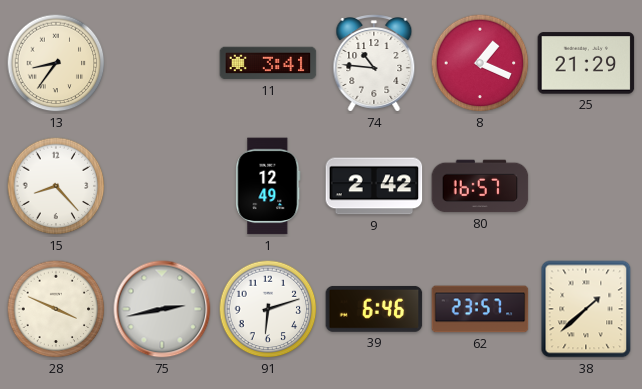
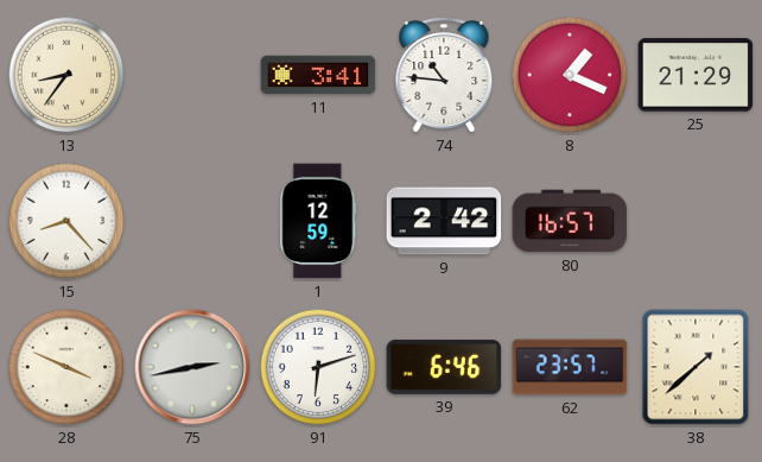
1: 12:49 -> 12:59 (318, 221)
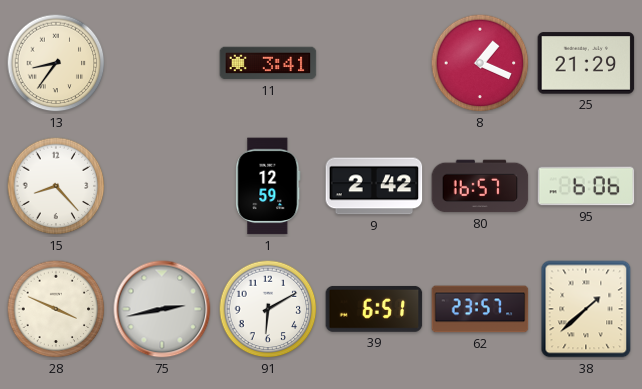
74: 10:46 -> none (444, 75)
95: none -> 6:06 (586, 186)
91: 6:12 -> 6:10 (268, 309)
39: 6:46 -> 6:51 (374, 309)
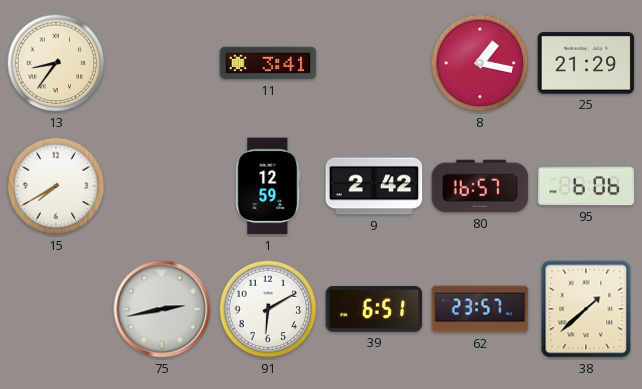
8: 1:19 -> 1:17 (480, 63)
15: 8:23 -> 7:40 (56, 186)
28: 3:49 -> none (56, 309)
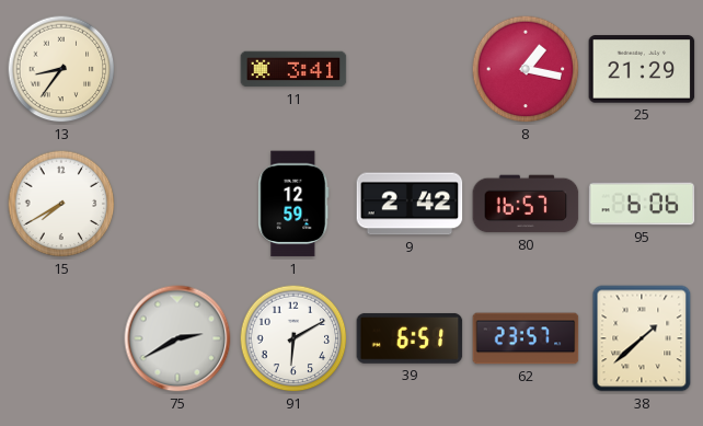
75: 2:43 -> 2:40 (177, 338)
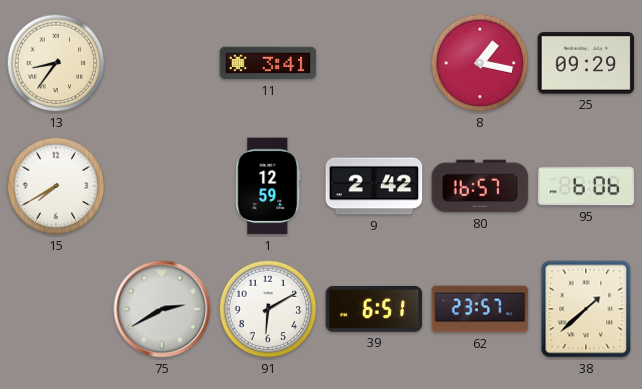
25: 21:29 -> 09:29 (586, 63)
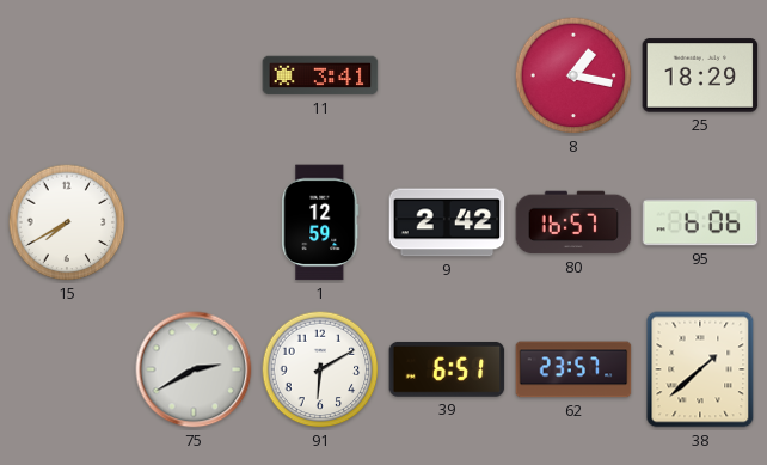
13: 8:36 -> none (56, 63)
25: 09:29 -> 18:29 (700, 75)
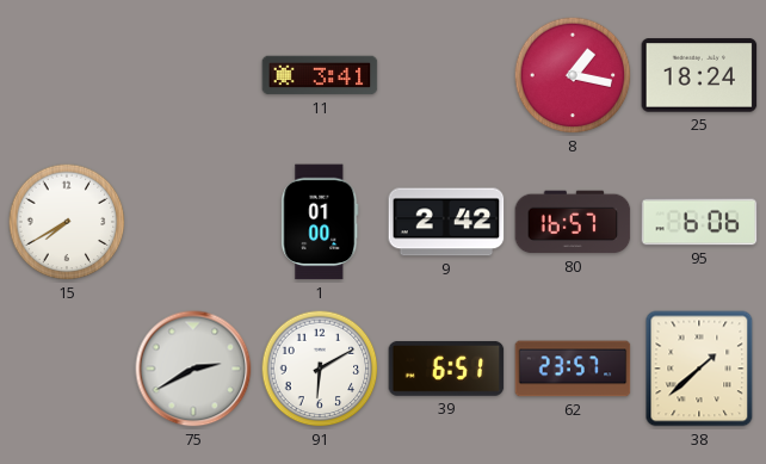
25: 18:29 -> 18:24 (699, 75)
1: 12:59 -> 01:00 (320, 222)
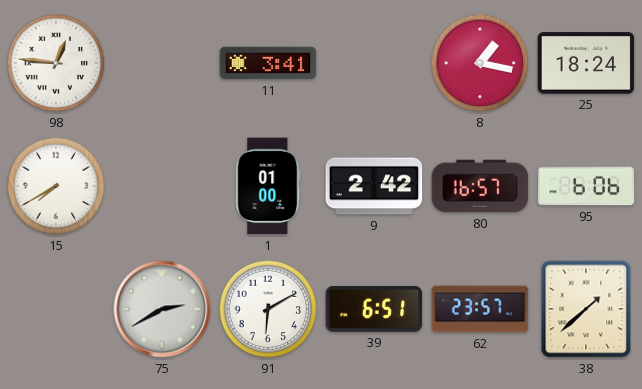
98: none -> 12:46 (56, 63)
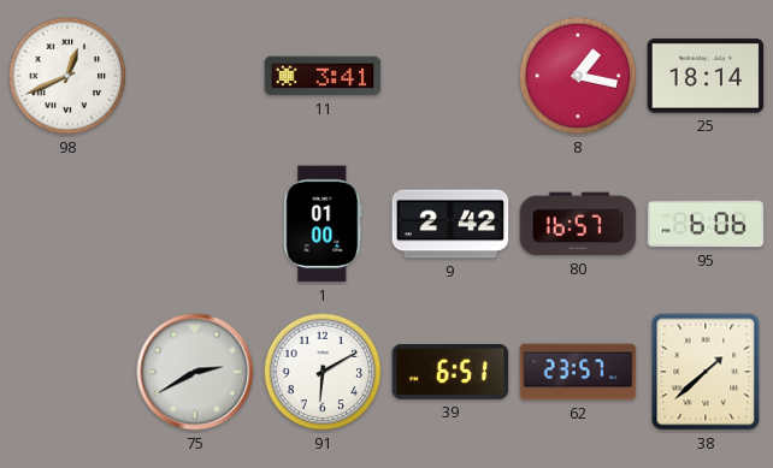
98: 12:46 -> 12:41 (67, 76)
25: 18:24 -> 18:14 (706, 76)
15: 7:40 -> none (56, 186)
